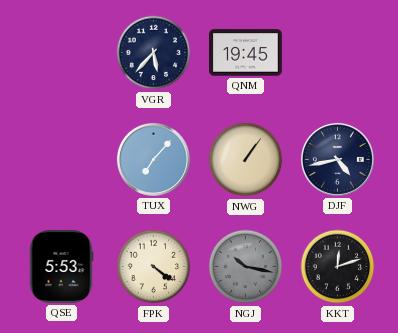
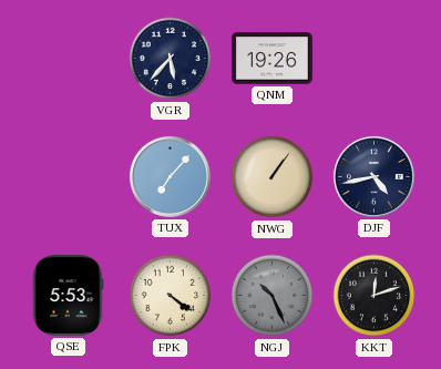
QNM: 19:45 -> 19:26 (273, 59)
NGJ: 10:17 -> 10:26 (273, 296)
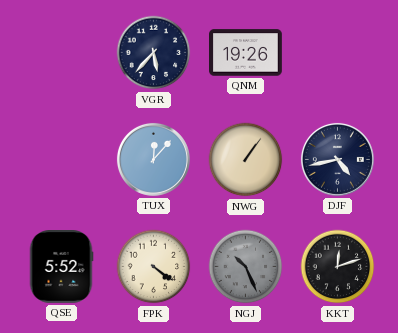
TUX: 7:07 -> 12:07 (153, 159)
QSE: 5:53 -> 5:52 (61, 267)
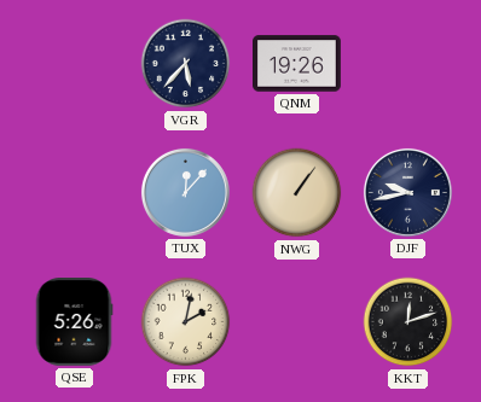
DJF: 4:43 -> 9:43 (407, 192)
QSE: 5:52 -> 5:26 (74, 322)
FPK: 4:21 -> 2:02 (186, 322)
NGJ: 10:26 -> none (246, 267)
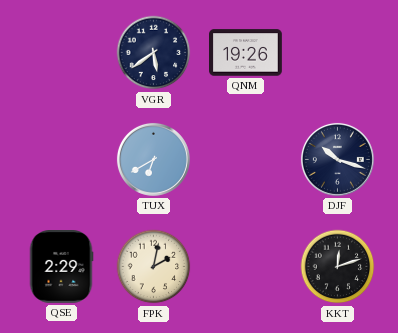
VGR: 5:37 -> 5:39 (154, 53)
TUX: 12:07 -> 6:40 (153, 159)
NWG: 1:06 -> none (297, 193)
DJF: 9:43 -> 10:18 (337, 159)
QSE: 5:26 -> 2:29 (61, 267)
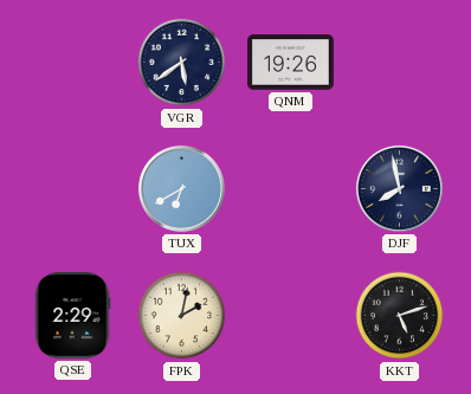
DJF: 10:18 -> 7:58 (399, 188)
KKT: 12:12 -> 5:12 (400, 316)
